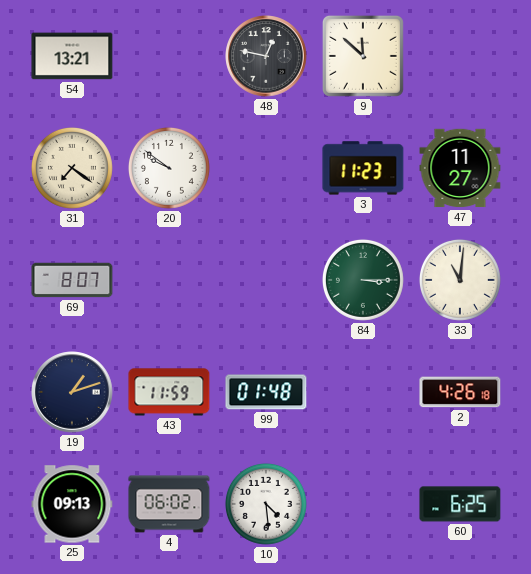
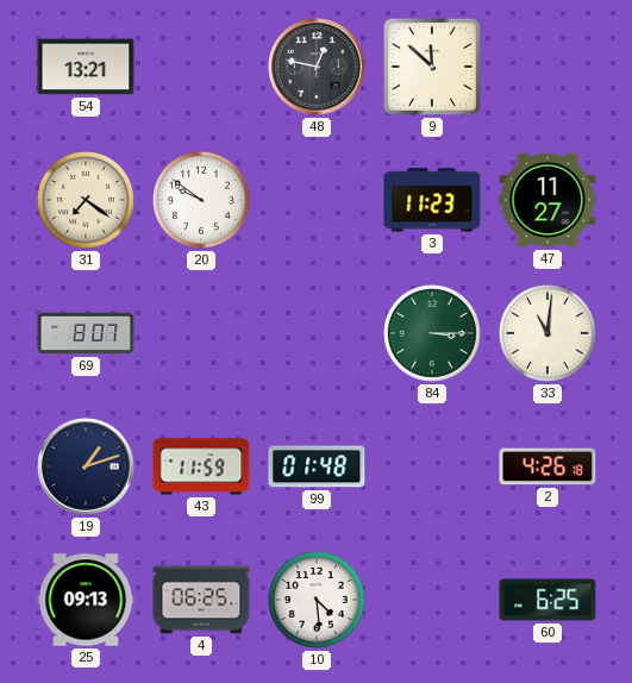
4: 06:02 -> 06:25 (201, 600)
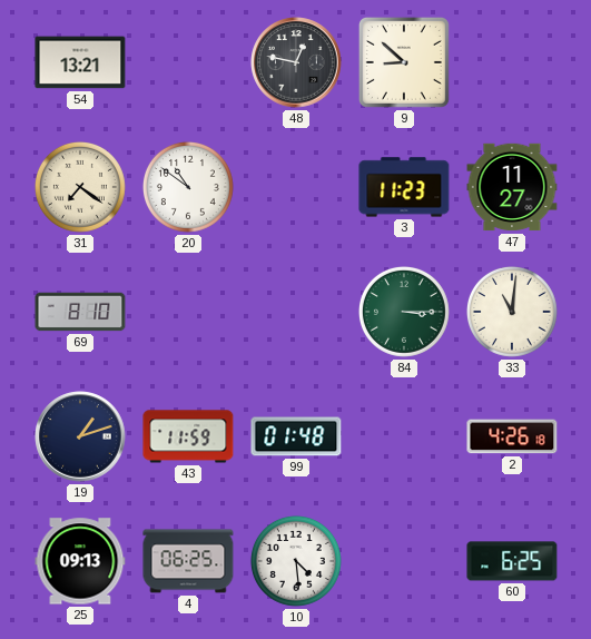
9: 11:52 -> 8:52 (404, 62)
20: 9:51 -> 10:51 (188, 187)
69: 8:07 -> 8:10 (80, 312)
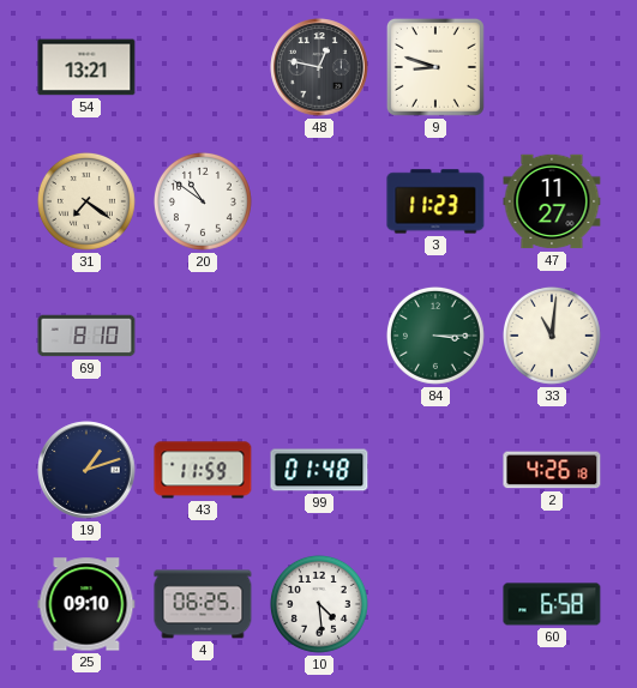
9: 8:52 -> 8:48 (435, 67)
25: 09:13 -> 09:10 (86, 604)
60: 6:25 -> 6:58 (552, 604)
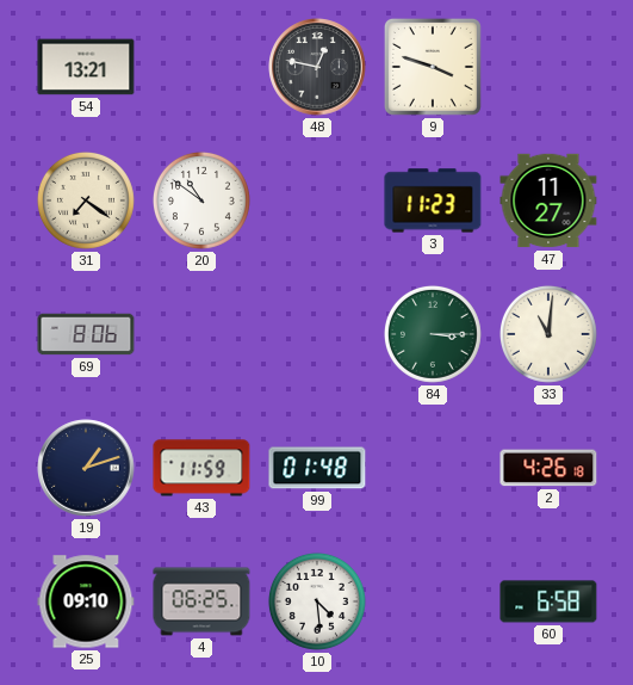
9: 8:48 -> 3:48 (433, 67)
69: 8:10 -> 8:06 (86, 334)
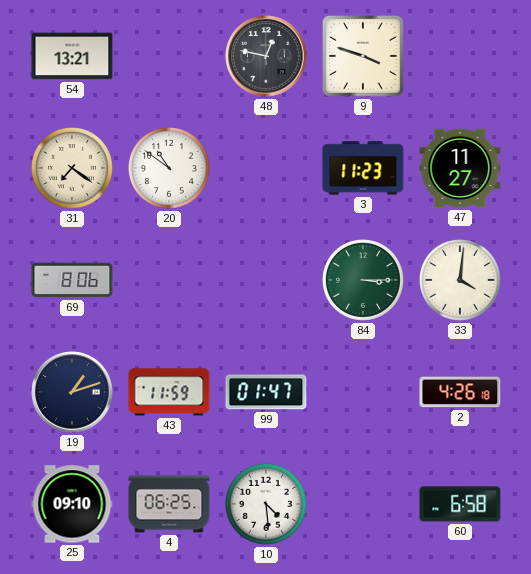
33: 11:01 -> 4:01 (460, 280)
99: 01:48 -> 01:47 (266, 392)
